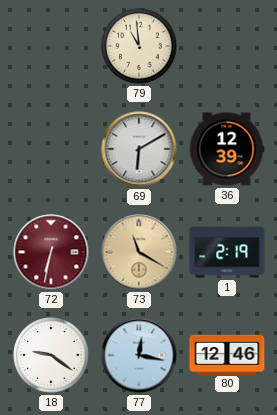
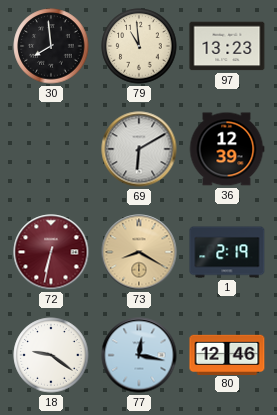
30: none -> 7:59 (51, 46)
97: none -> 13:23 (227, 46)
73: 11:20 -> 8:20 (139, 252)
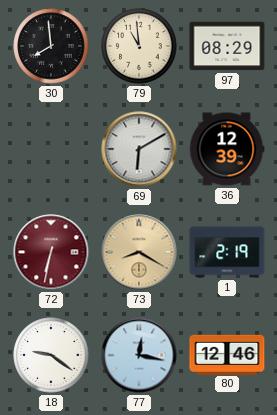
97: 13:23 -> 08:29 (227, 46)
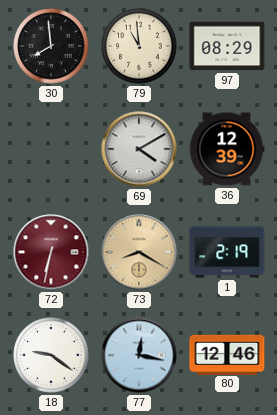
69: 6:10 -> 4:10 (139, 149)
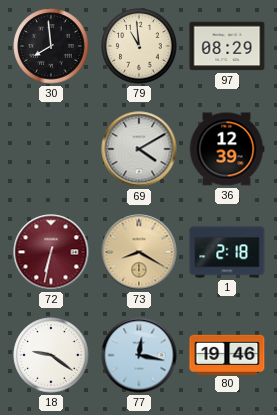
1: 2:19 -> 2:18 (227, 252)
80: 12:46 -> 19:46 (227, 354)
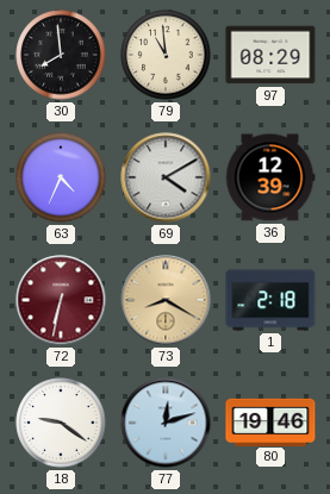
63: none -> 4:34 (61, 177)
77: 12:17 -> 12:12 (166, 423)
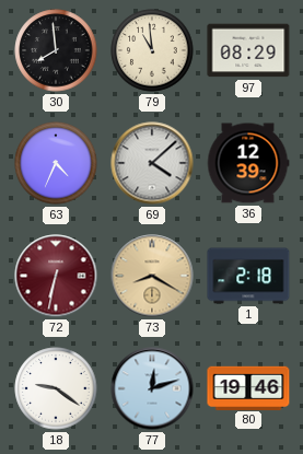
69: 4:10 -> 4:08 (152, 163)
